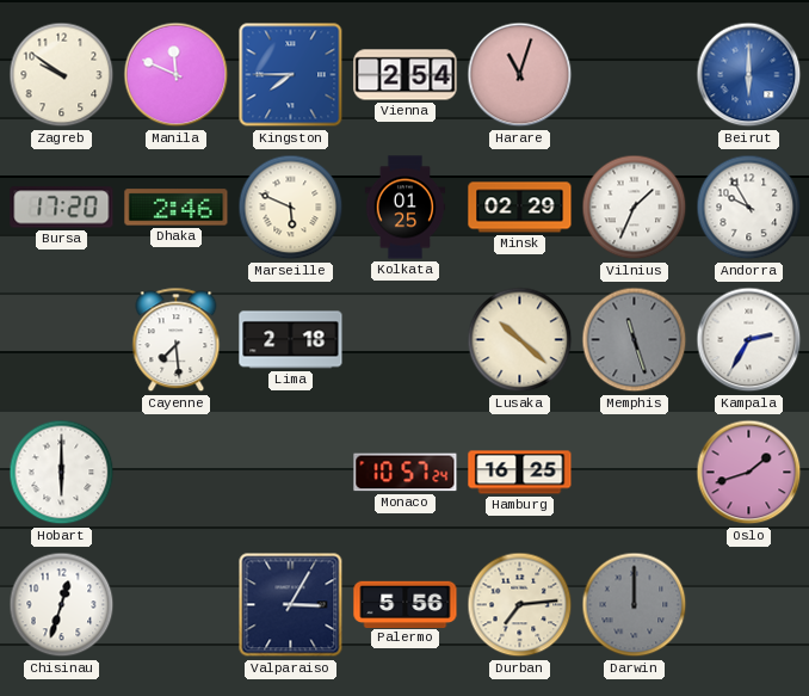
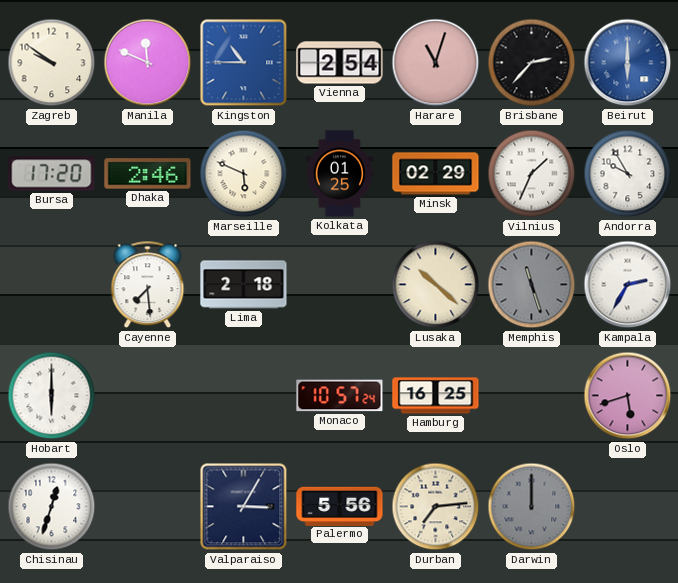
Kingston: 7:45 -> 10:45 (244, 63)
Brisbane: none -> 2:37 (532, 63)
Oslo: 1:42 -> 5:42 (628, 396)
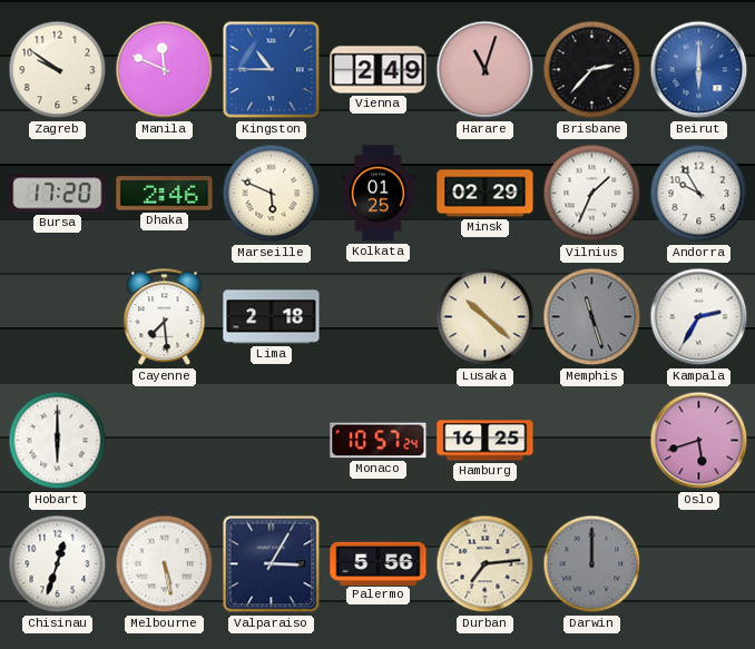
Vienna: 2:54 -> 2:49 (379, 70)
Melbourne: none -> 5:28 (165, 564)
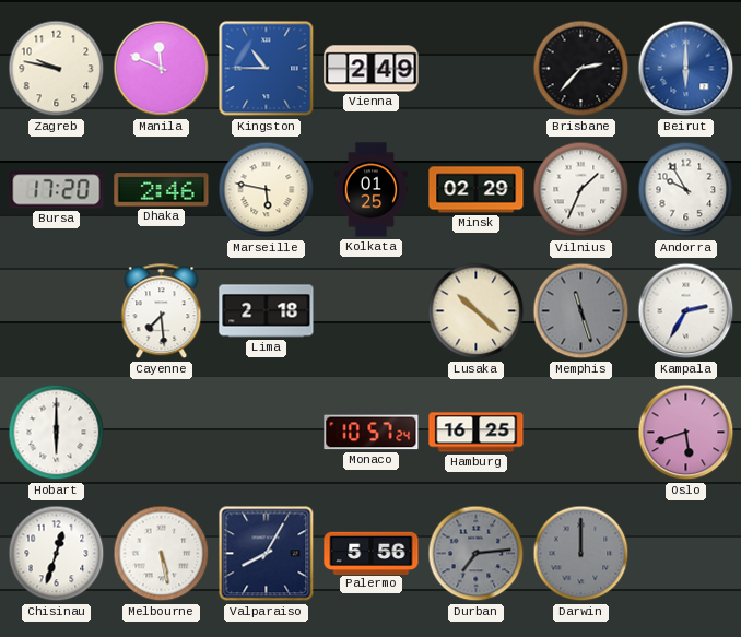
Zagreb: 9:51 -> 9:47 (57, 69)
Harare: 11:03 -> none (486, 70)
Marseille: 5:49 -> 5:47 (267, 190)
Valparaiso: 3:05 -> 8:05 (267, 554)
Durban dial: cream -> grey (477, 554)
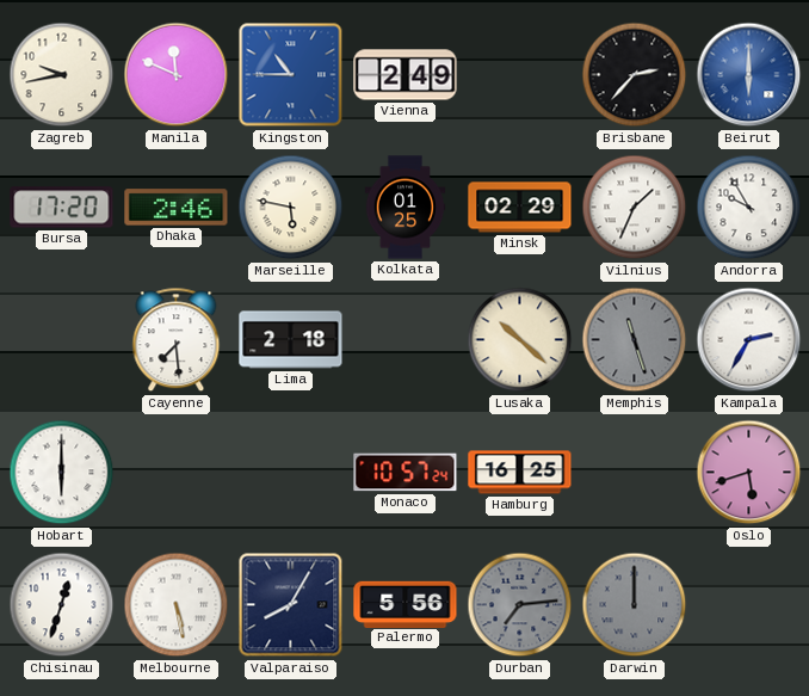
Zagreb: 9:47 -> 9:43 (62, 75)
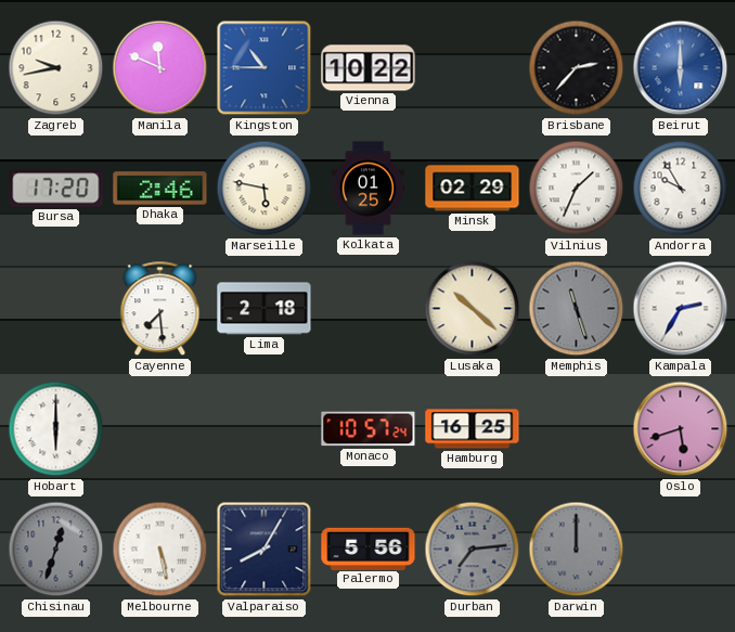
Vienna: 2:49 -> 10:22 (369, 68)
Chisinau dial: white -> grey (56, 550)
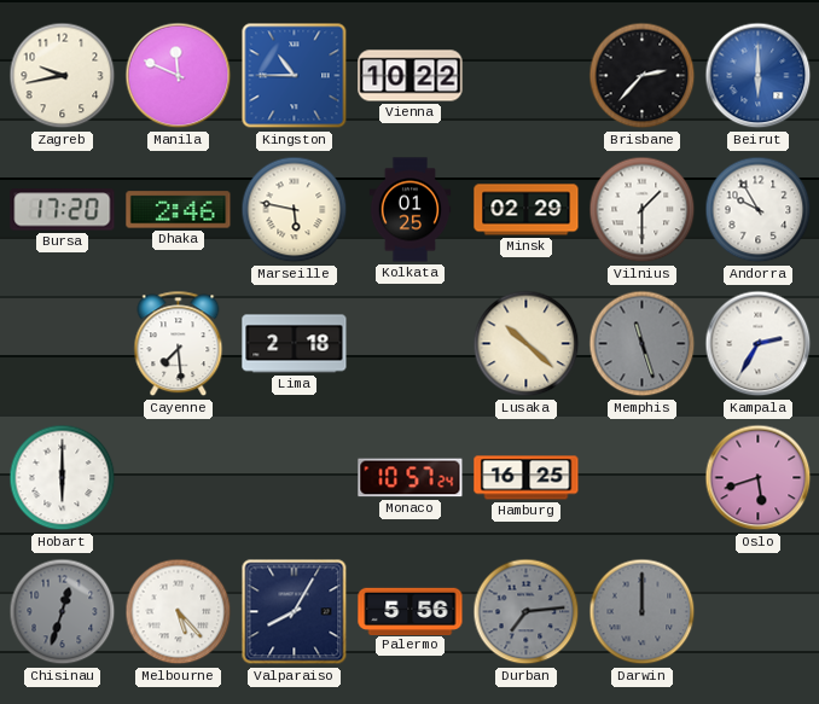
Vilnius: 1:34 -> 1:30 (643, 210)
Melbourne: 5:28 -> 5:23 (179, 612)
